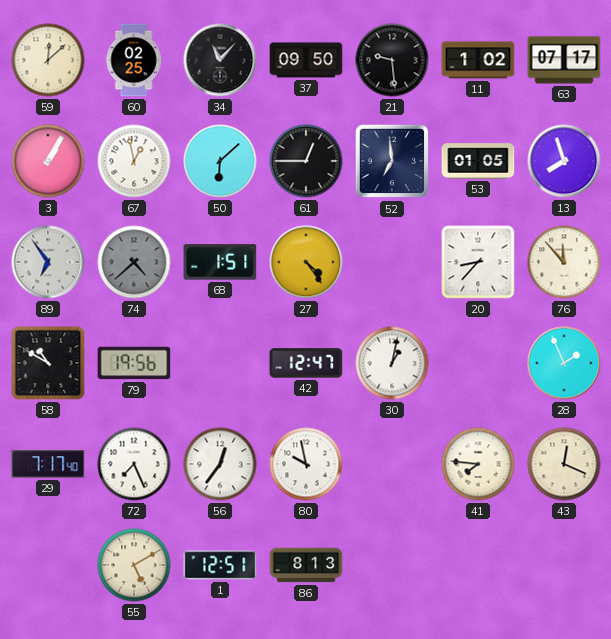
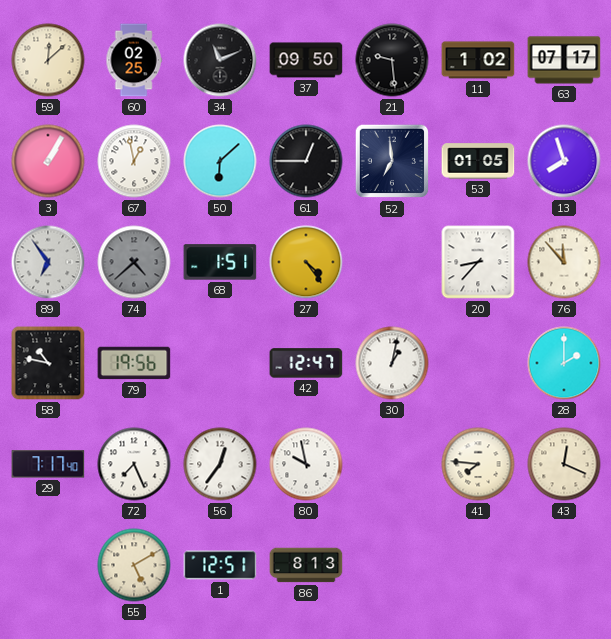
34: 11:07 -> 11:11 (220, 60)
58: 10:50 -> 10:47 (48, 363)
28: 1:56 -> 2:00 (564, 363)
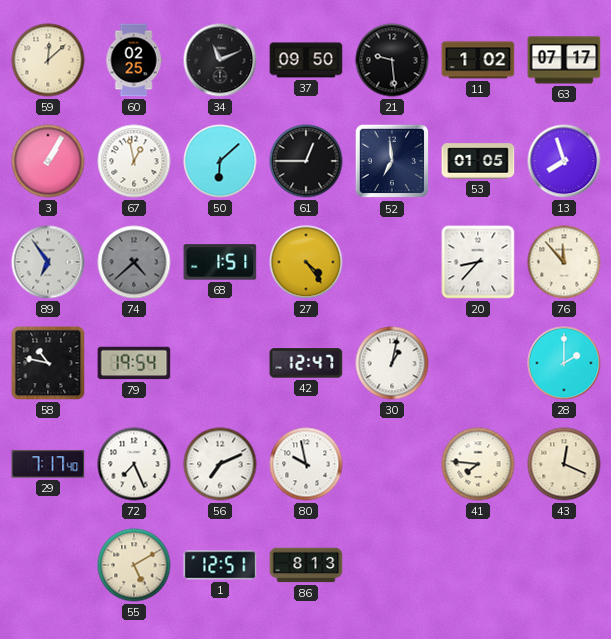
79: 19:56 -> 19:54 (134, 363)
56: 12:36 -> 7:11 (220, 464)
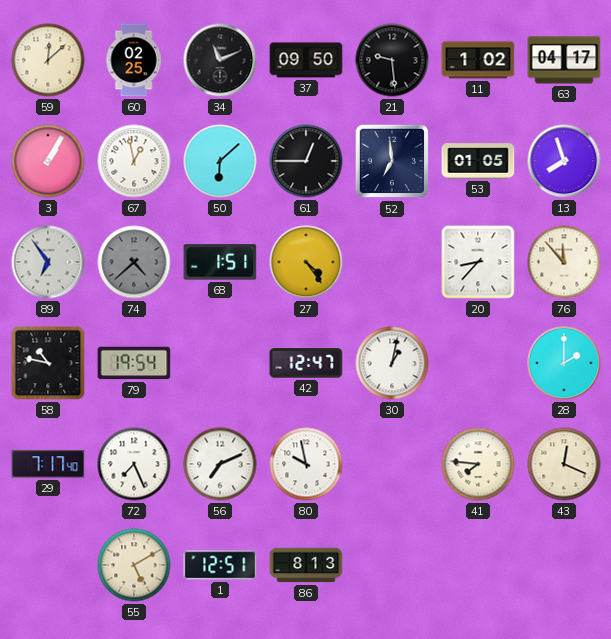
63: 07:17 -> 04:17 (564, 60)
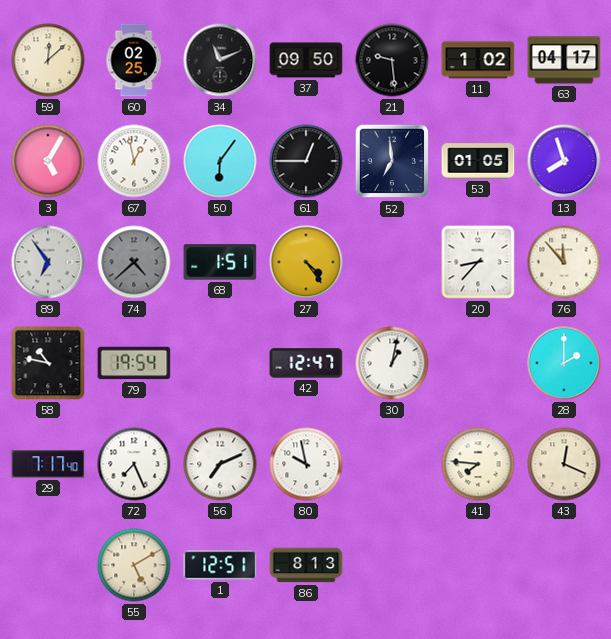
3: 1:05 -> 5:05 (48, 161)
50: 6:08 -> 6:06 (220, 161)
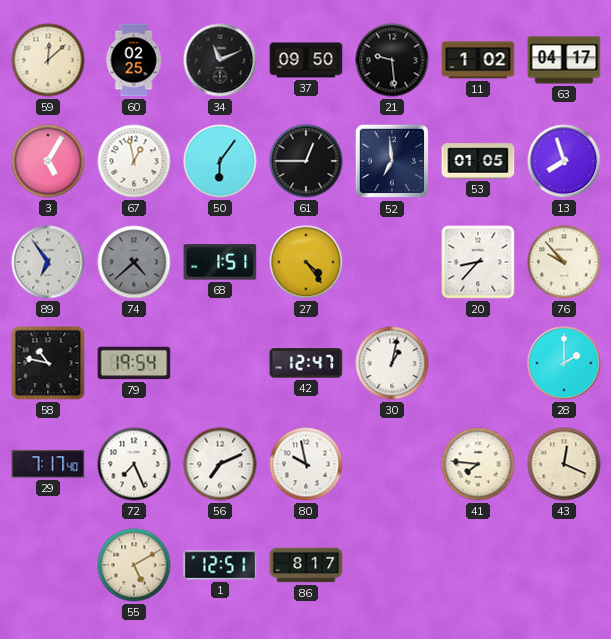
76: 11:53 -> 9:53 (564, 262)
86: 8:13 -> 8:17 (306, 565)
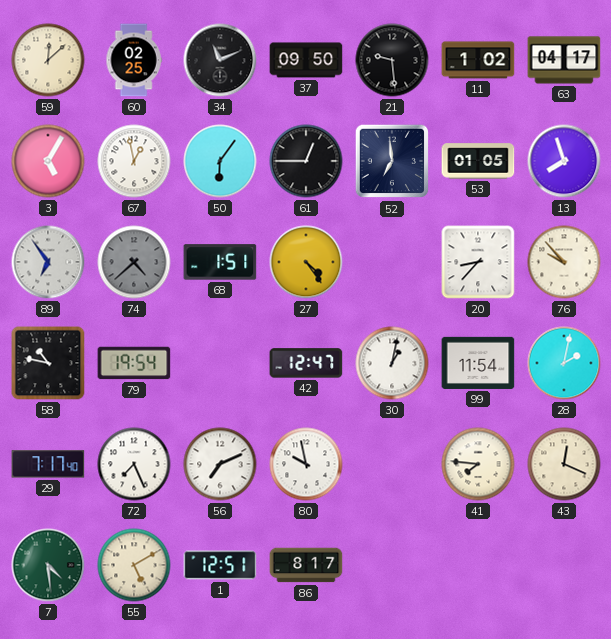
99: none -> 11:54 (478, 363)
28: 2:00 -> 2:02 (564, 363)
7: none -> 4:29 (48, 565)
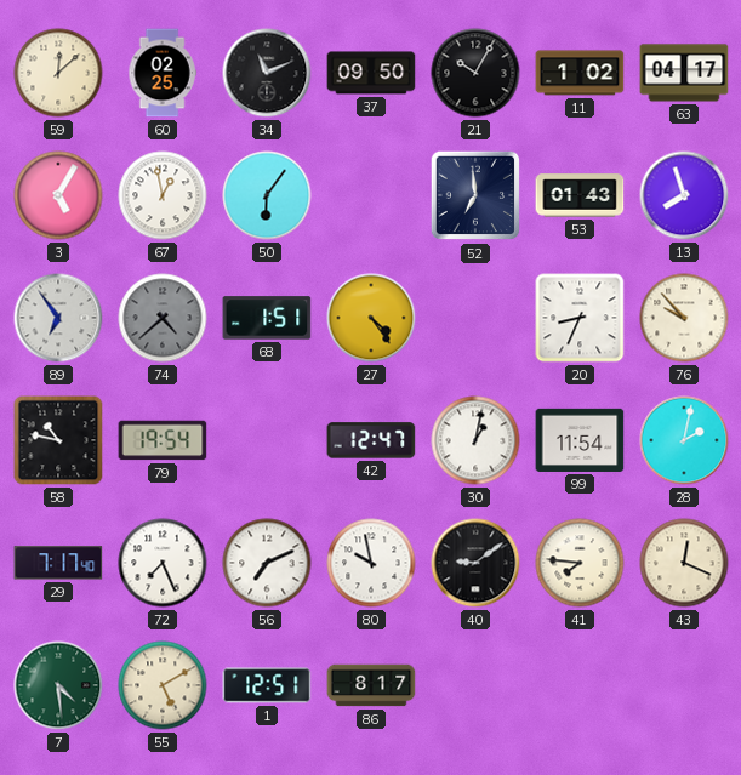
21: 9:29 -> 10:05 (475, 73)
61: 12:45 -> none (306, 161)
53: 01:05 -> 01:43 (580, 195)
20: 8:37 -> 8:34 (580, 318)
40: none -> 9:09 (475, 563)
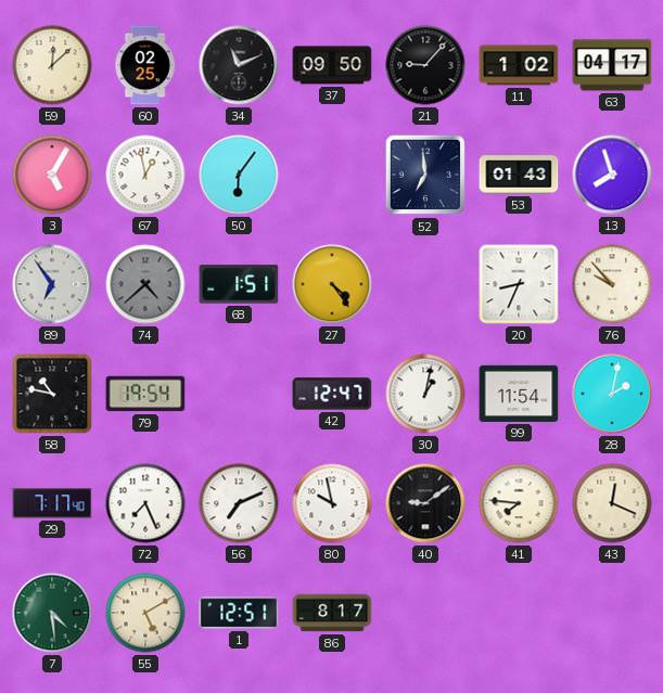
21: 10:05 -> 9:07 (425, 65)
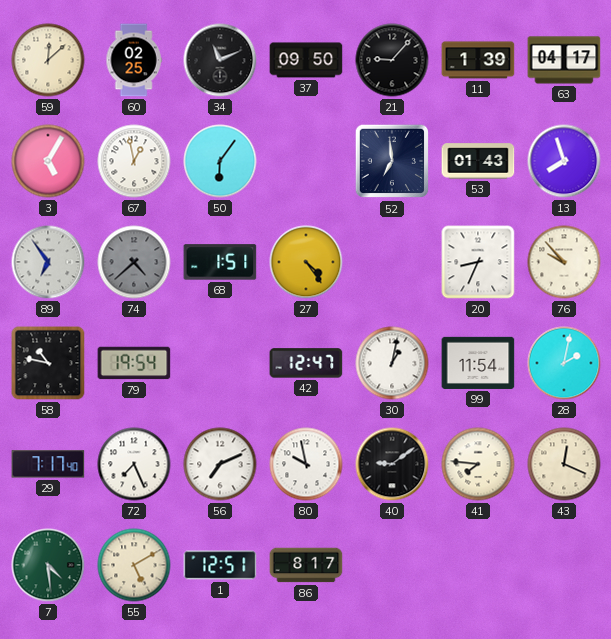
11: 1:02 -> 1:39 (478, 60)
